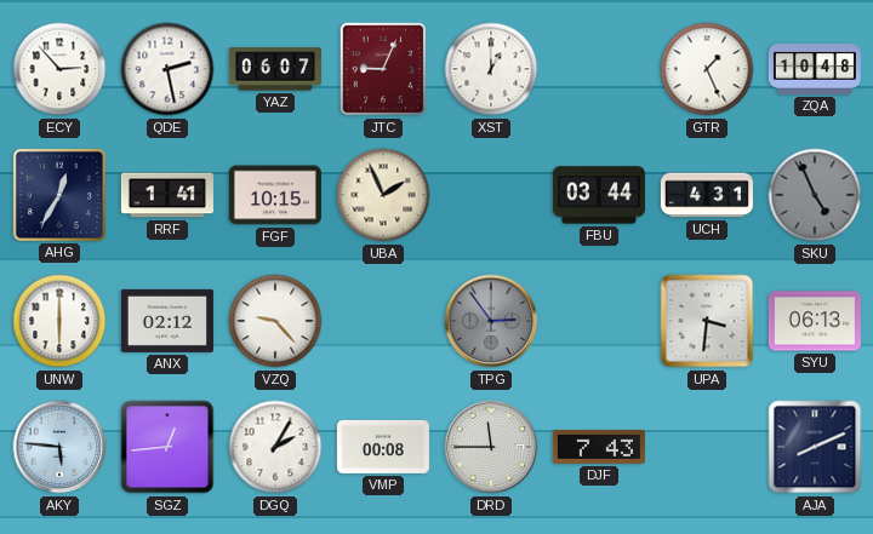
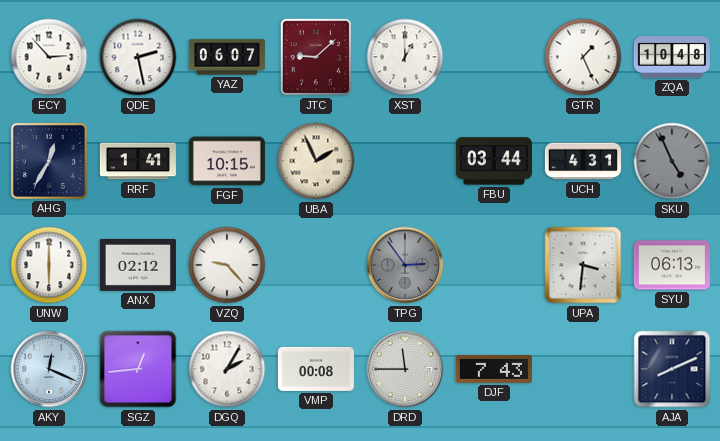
JTC: 9:04 -> 9:08 (316, 57)
AKY: 5:46 -> 12:19 (49, 369)
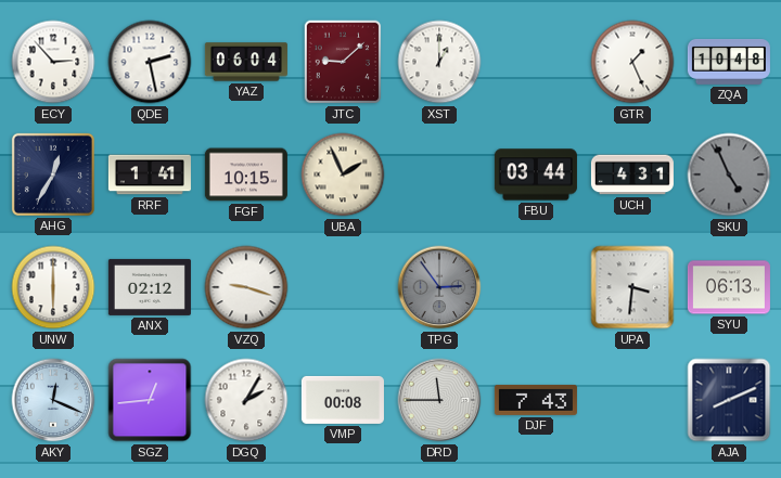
YAZ: 06:07 -> 06:04 (246, 62)
VZQ: 9:23 -> 9:18 (246, 287)
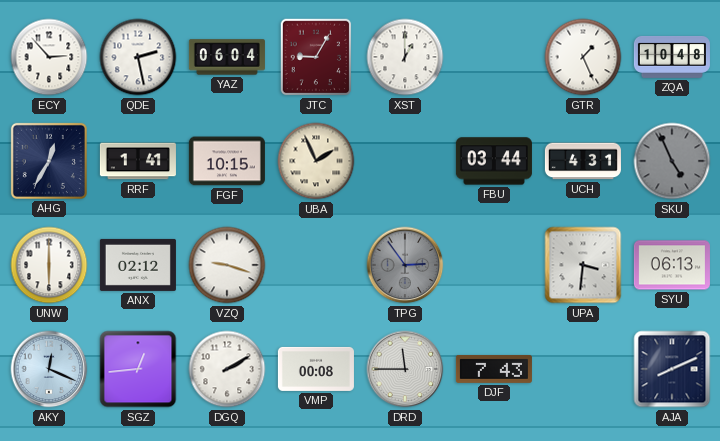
JTC: 9:08 -> 9:05 (316, 57)
DGQ: 2:05 -> 2:10 (227, 369)
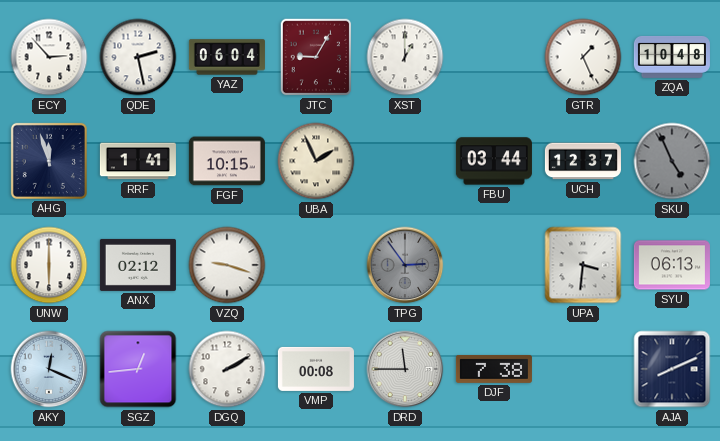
AHG: 12:35 -> 11:57 (49, 161)
UCH: 4:31 -> 12:37 (583, 161)
DJF: 7:43 -> 7:38 (494, 369)
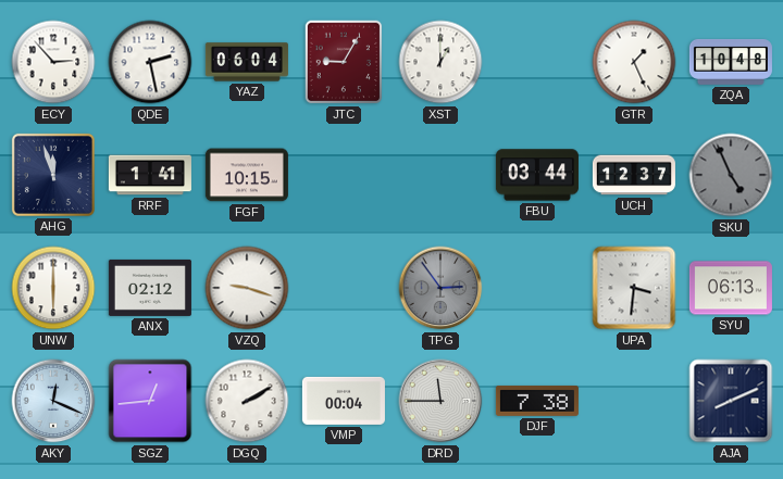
UBA: 1:56 -> none (316, 161)
VMP: 00:08 -> 00:04 (344, 401)
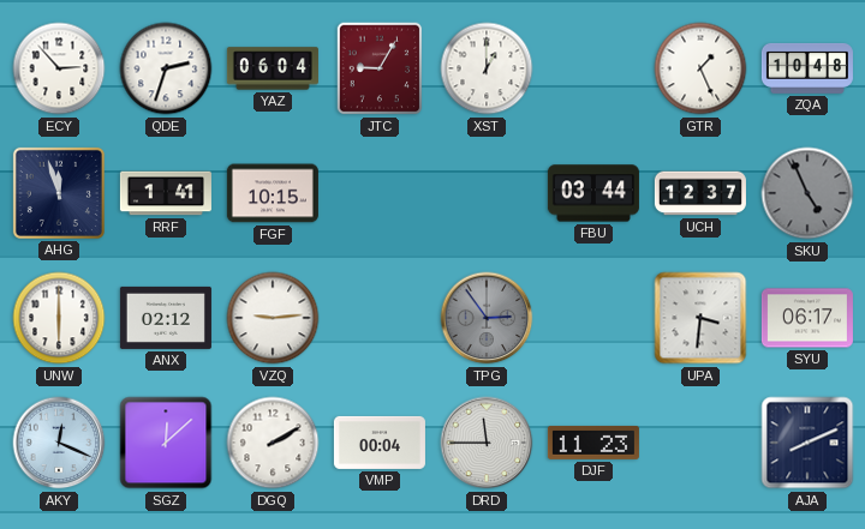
QDE: 2:28 -> 2:33 (166, 68)
VZQ: 9:18 -> 9:14 (273, 318)
SYU: 06:13 -> 06:17 (807, 318)
SGZ: 12:44 -> 12:08 (166, 443)
DJF: 7:38 -> 11:23 (593, 443)
